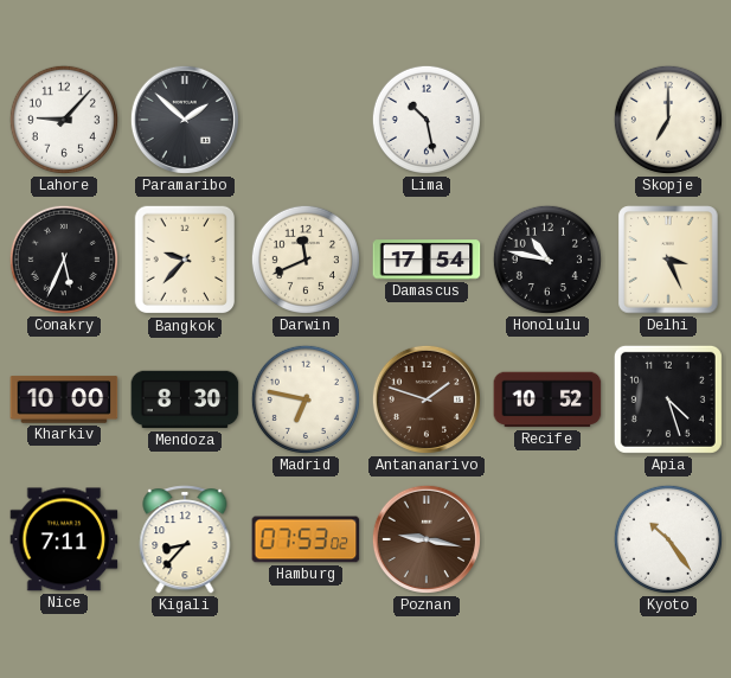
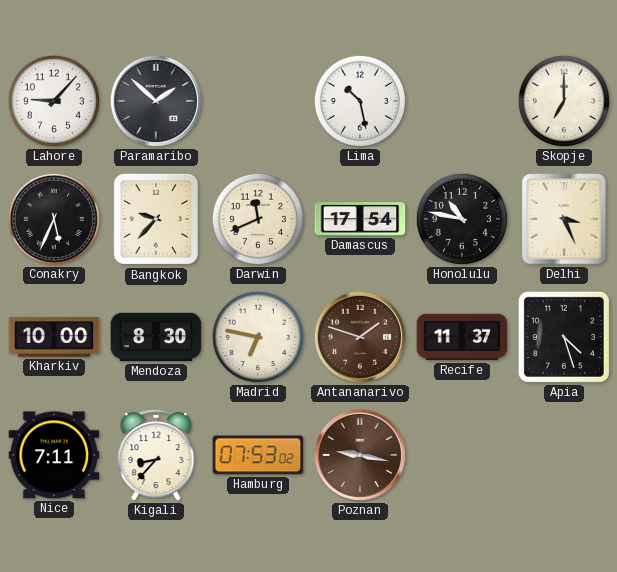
Recife: 10:52 -> 11:37 (462, 337)
Kyoto: 10:24 -> none (668, 539)
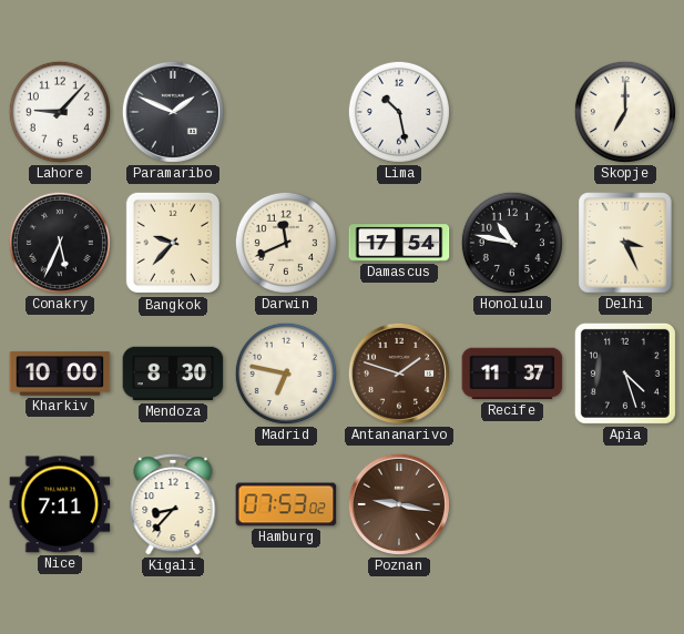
Paramaribo: 1:52 -> 1:49 (173, 112)
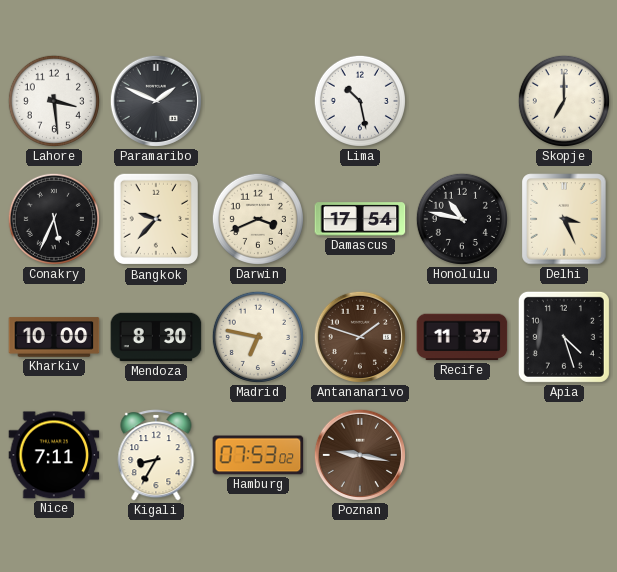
Lahore: 9:07 -> 3:29 (54, 101)
Darwin: 11:41 -> 3:41 (258, 219)
Kigali: 8:37 -> 8:35 (156, 455)
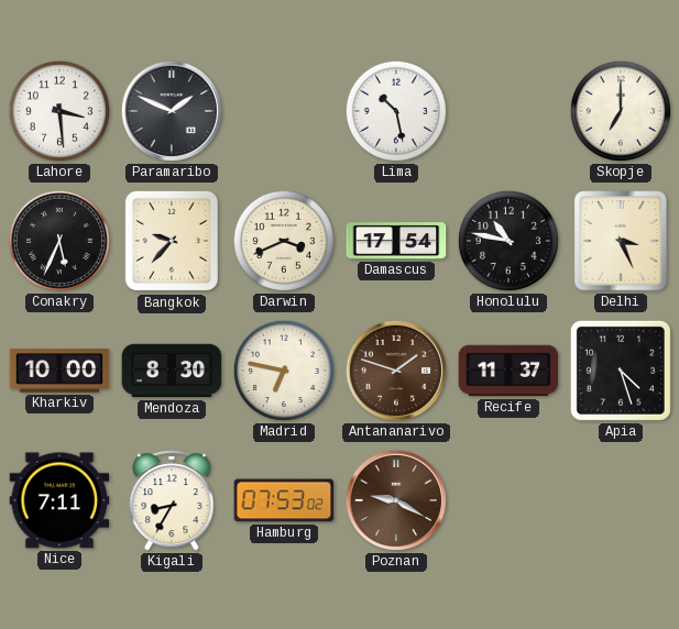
Poznan: 9:17 -> 9:20 (396, 500)
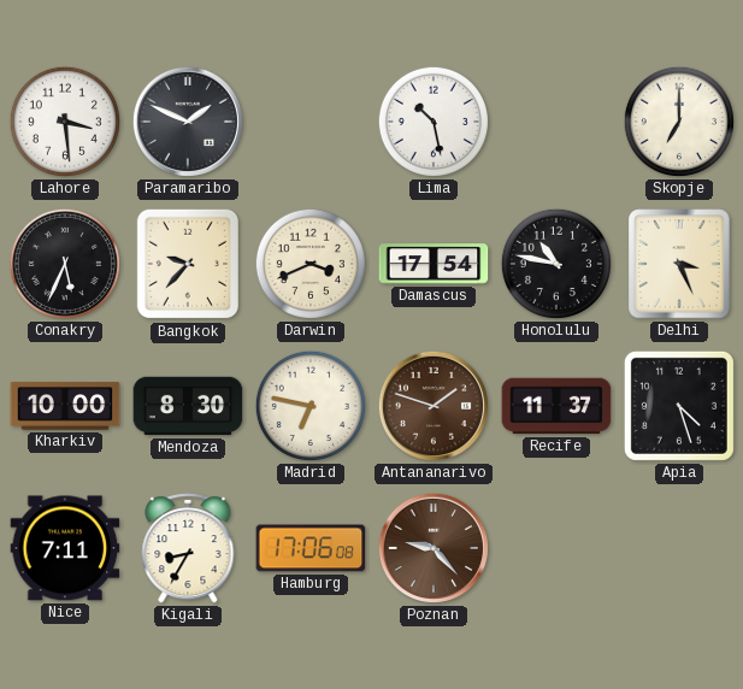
Hamburg: 07:53 -> 17:06 (311, 548)
Poznan: 9:20 -> 9:23 (434, 548)
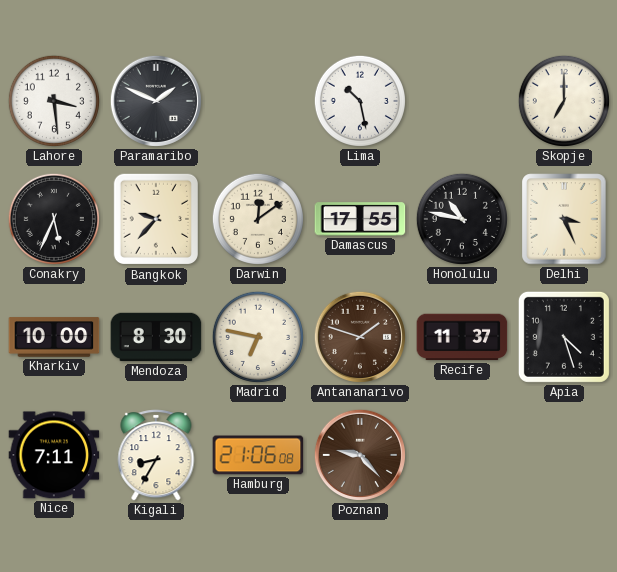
Darwin: 3:41 -> 12:09 (258, 219)
Damascus: 17:54 -> 17:55 (360, 219)
Hamburg: 17:06 -> 21:06 (258, 455)
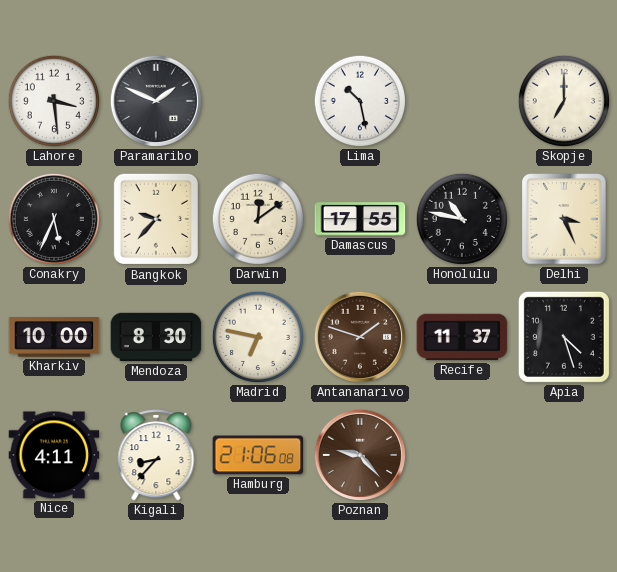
Nice: 7:11 -> 4:11 (54, 455)
Kigali: 8:35 -> 8:37 (156, 455)
